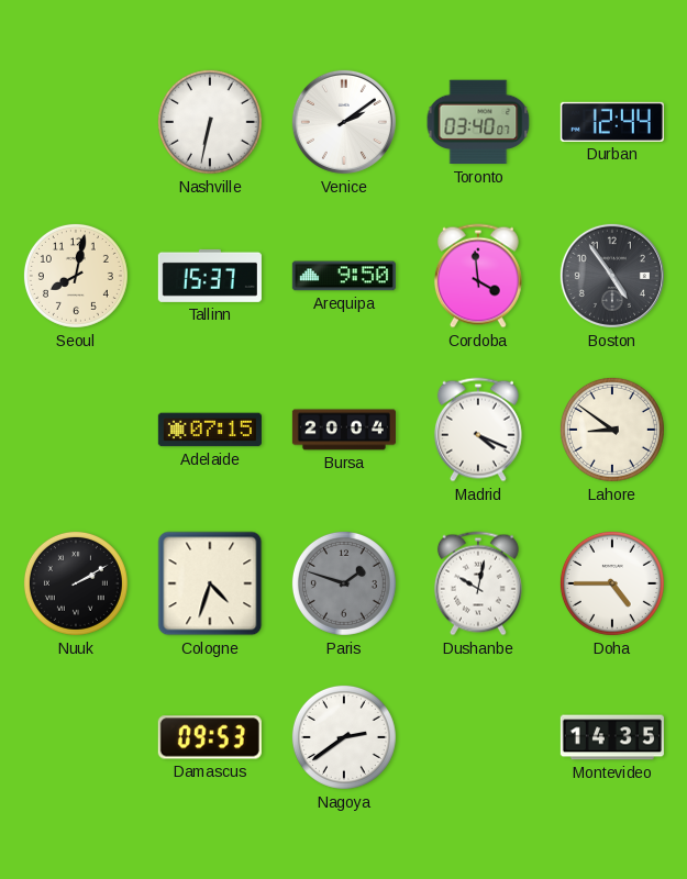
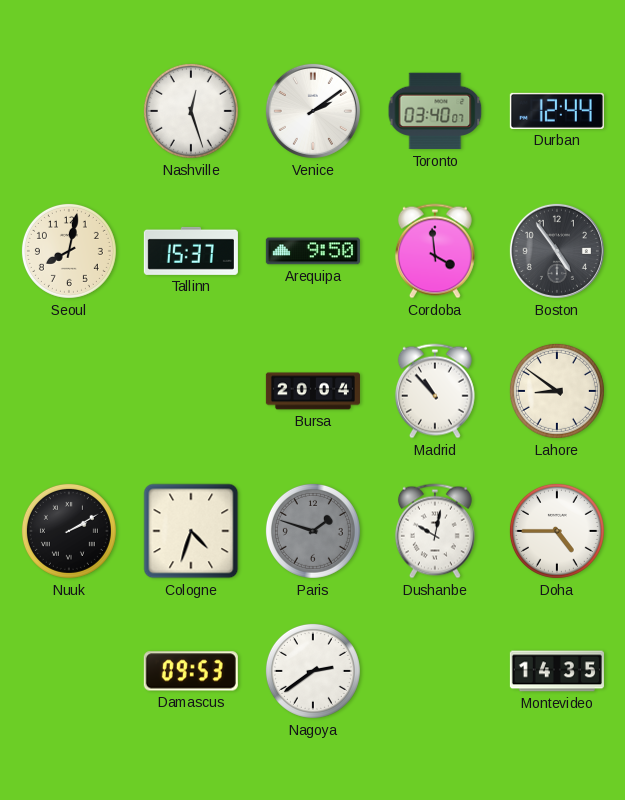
Nashville: 6:32 -> 12:27 (191, 111)
Adelaide: 07:15 -> none (210, 430)
Madrid: 4:19 -> 10:53 (435, 391)
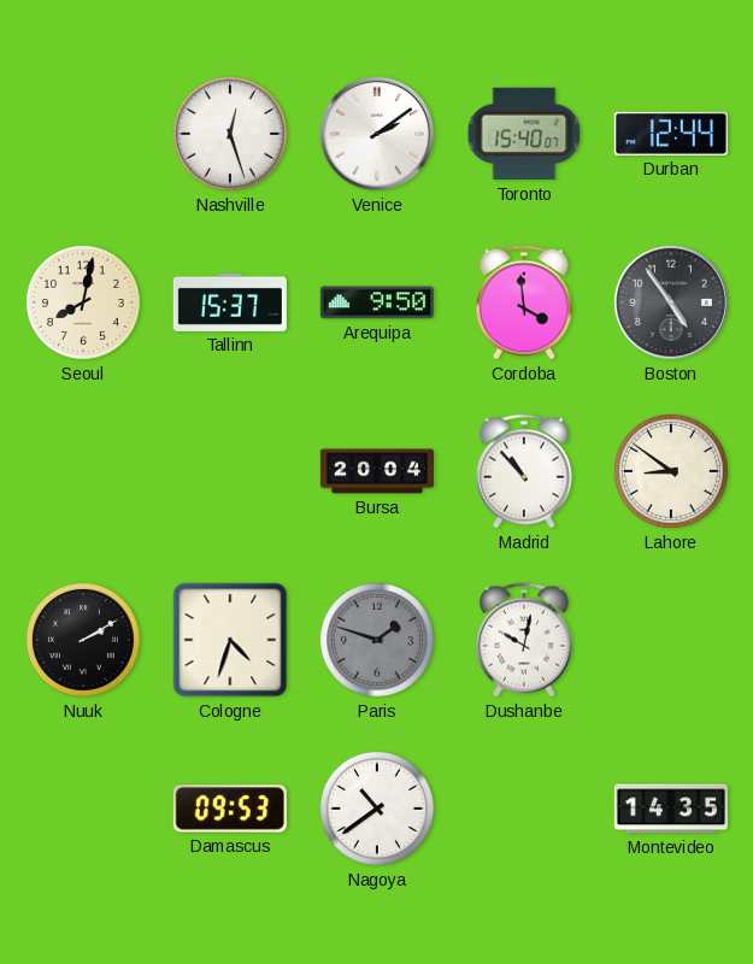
Toronto: 03:40 -> 15:40 (524, 134)
Doha: 4:45 -> none (557, 531)
Nagoya: 2:39 -> 10:39 (377, 809)
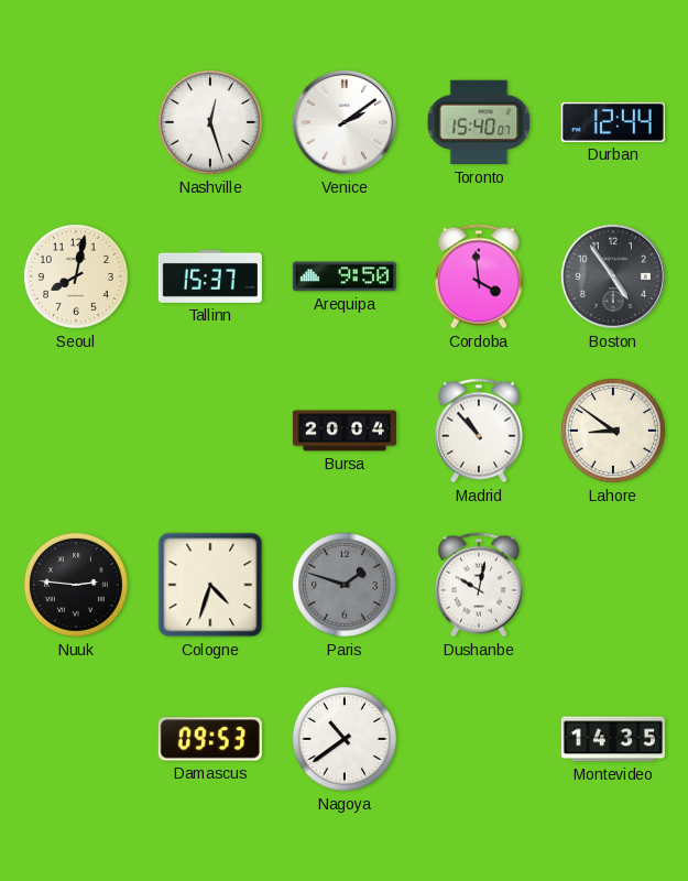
Nuuk: 2:10 -> 2:46 (76, 585)
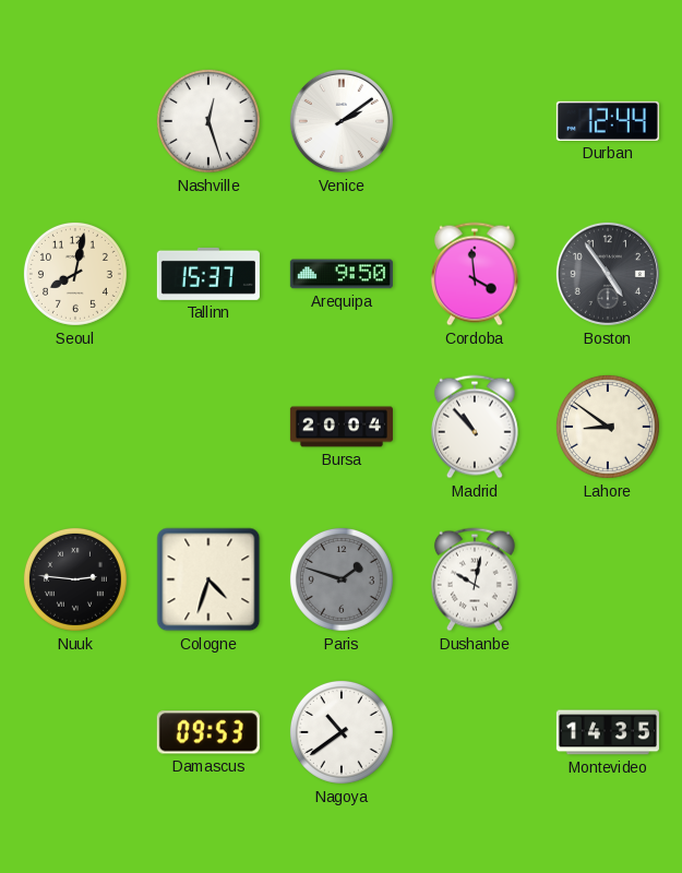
Toronto: 15:40 -> none (479, 122)
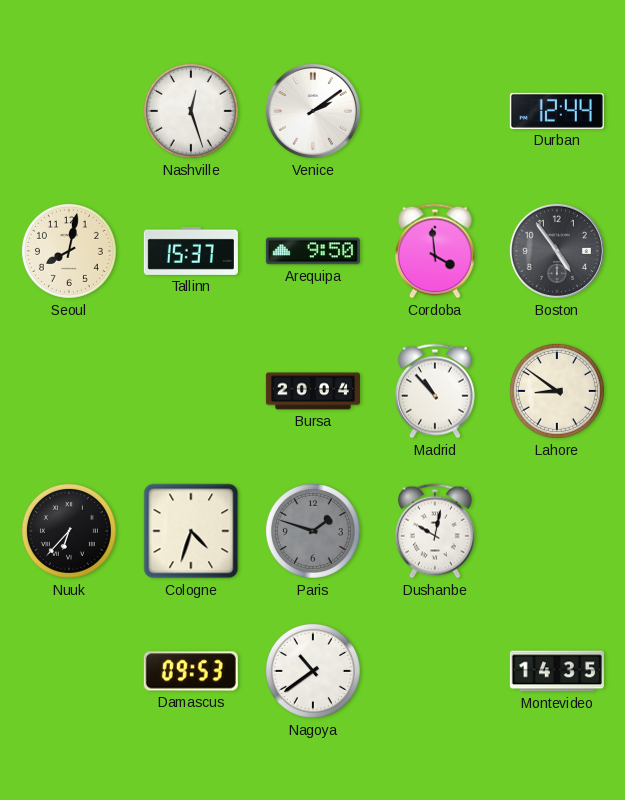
Nuuk: 2:46 -> 6:37 (69, 531)
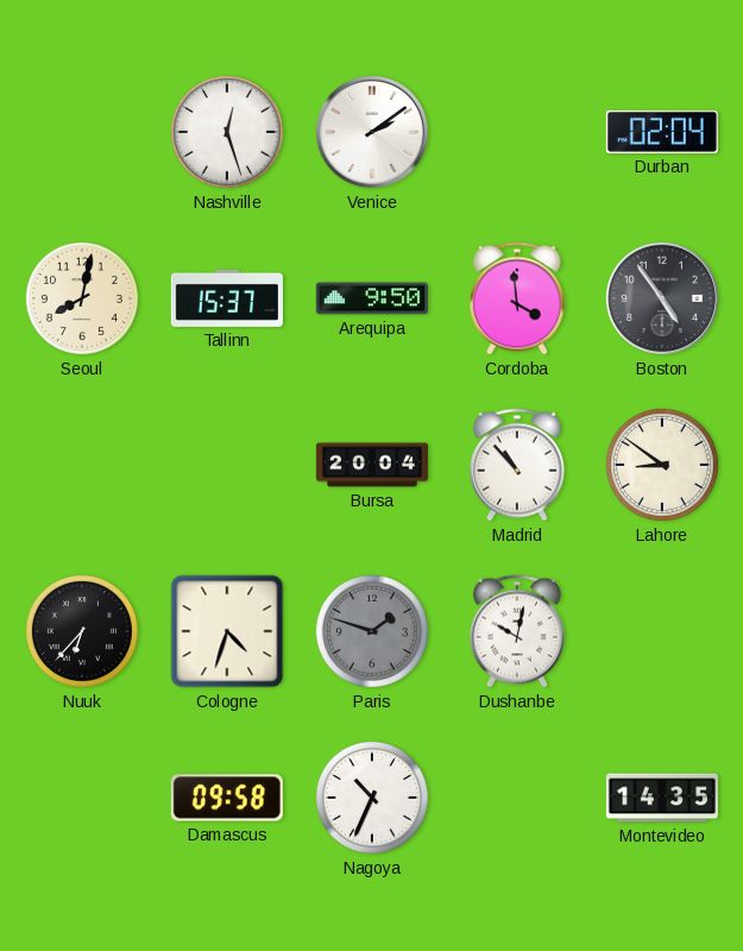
Durban: 12:44 -> 02:04 (662, 132)
Damascus: 09:53 -> 09:58 (227, 798)
Nagoya: 10:39 -> 10:34 (372, 798)
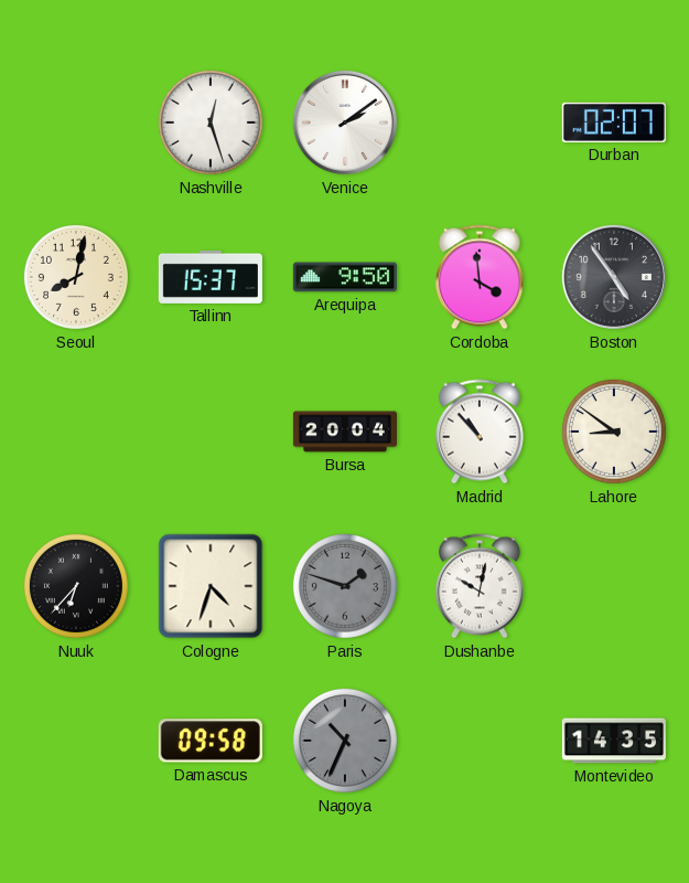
Durban: 02:04 -> 02:07 (614, 123)
Nagoya dial: white -> grey (345, 741)
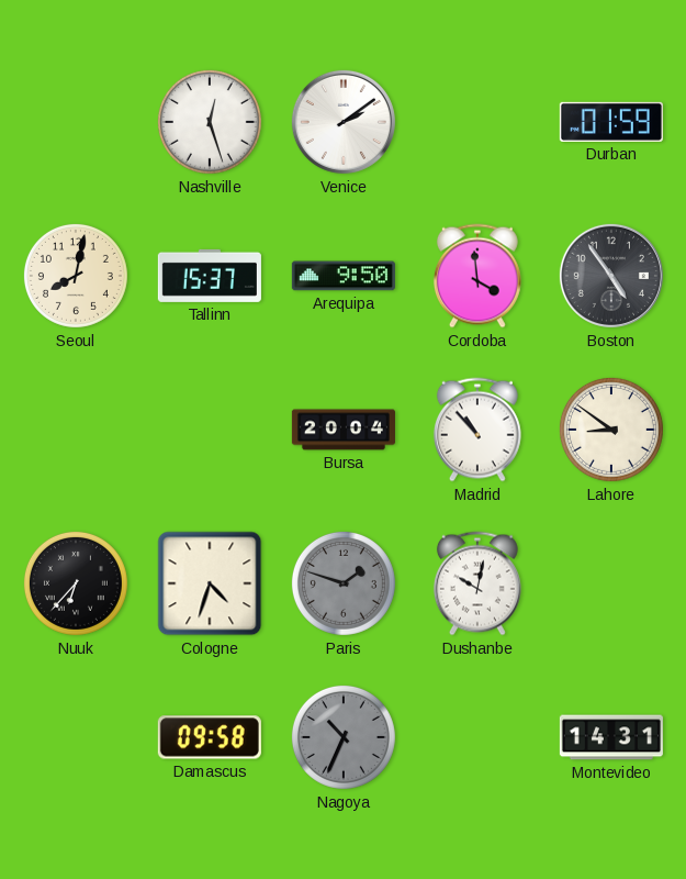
Durban: 02:07 -> 01:59 (611, 122)
Montevideo: 14:35 -> 14:31 (611, 737)
